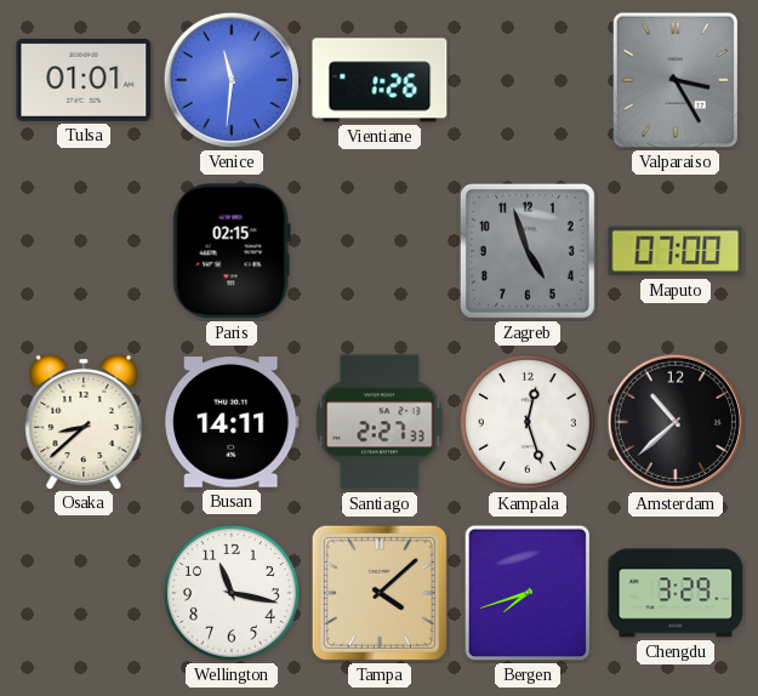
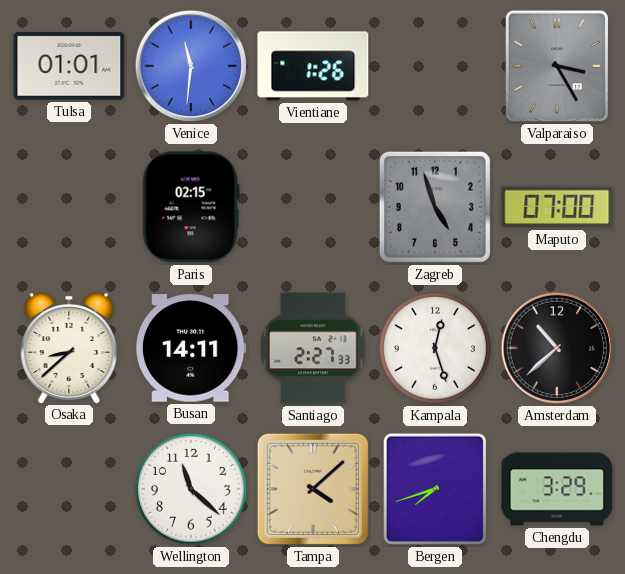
Wellington: 11:17 -> 11:22 (191, 489)
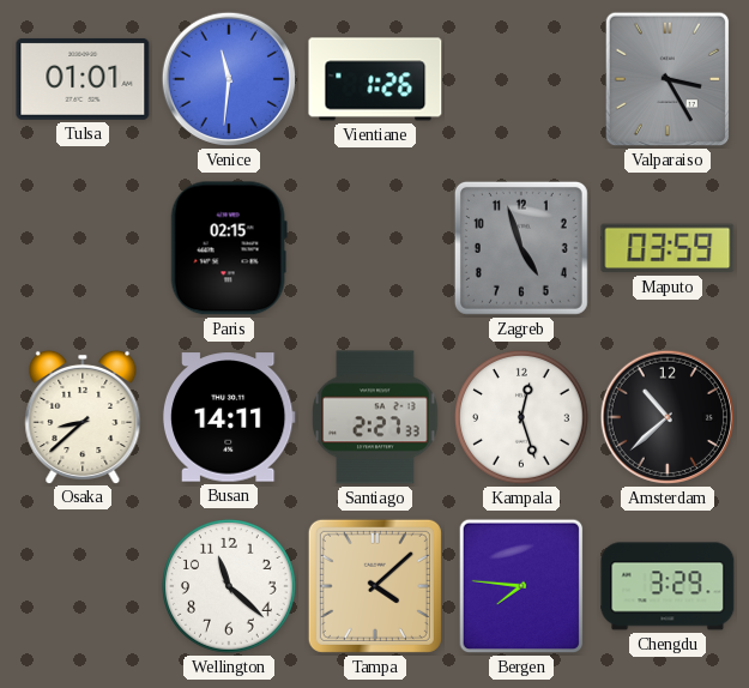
Maputo: 07:00 -> 03:59 (668, 248)
Bergen: 7:42 -> 7:46 (521, 586)
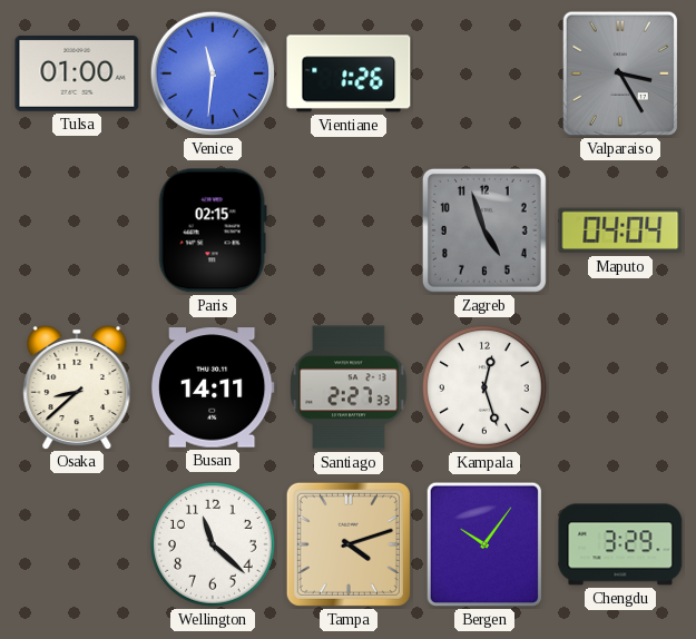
Tulsa: 01:01 -> 01:00 (77, 73)
Maputo: 03:59 -> 04:04 (620, 230)
Amsterdam: 10:38 -> none (668, 417)
Tampa: 4:08 -> 4:12 (349, 544)
Bergen: 7:46 -> 10:06 (484, 544)
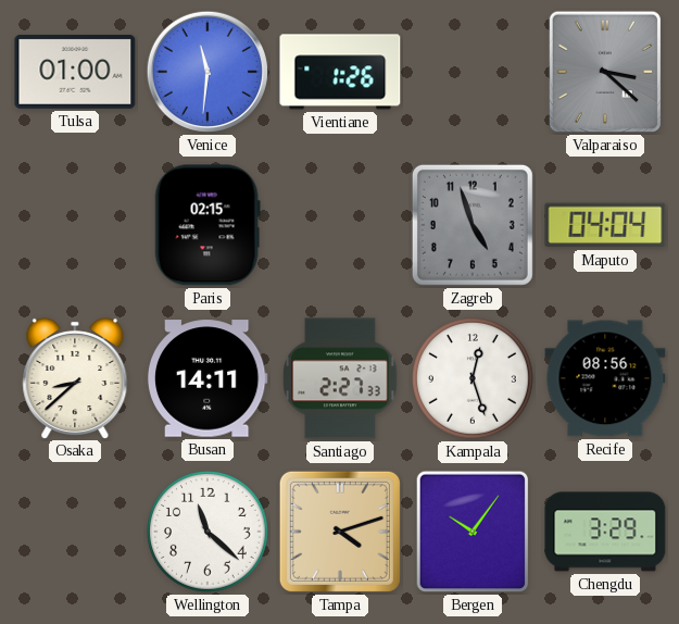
Valparaiso: 3:25 -> 3:22 (605, 72)
Recife: none -> 08:56 (605, 378)
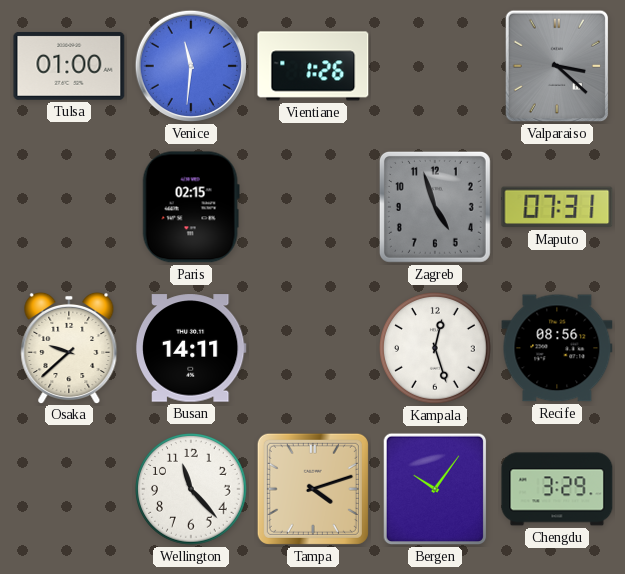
Maputo: 04:04 -> 07:31 (557, 207)
Osaka: 8:38 -> 9:38 (69, 347)
Santiago: 2:27 -> none (340, 378)
Wellington: 11:22 -> 11:23 (191, 489)
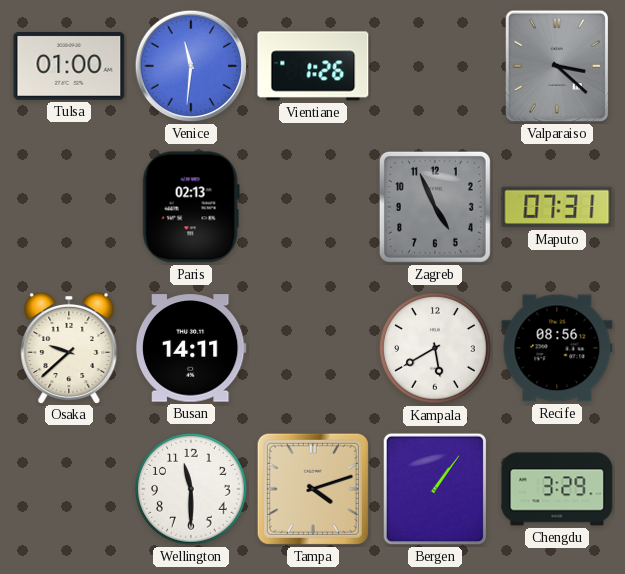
Paris: 02:15 -> 02:13 (191, 207)
Zagreb: 4:57 -> 4:56 (435, 207)
Kampala: 12:27 -> 5:40 (435, 348)
Wellington: 11:23 -> 11:30 (191, 489)
Bergen: 10:06 -> 1:06 (435, 489)
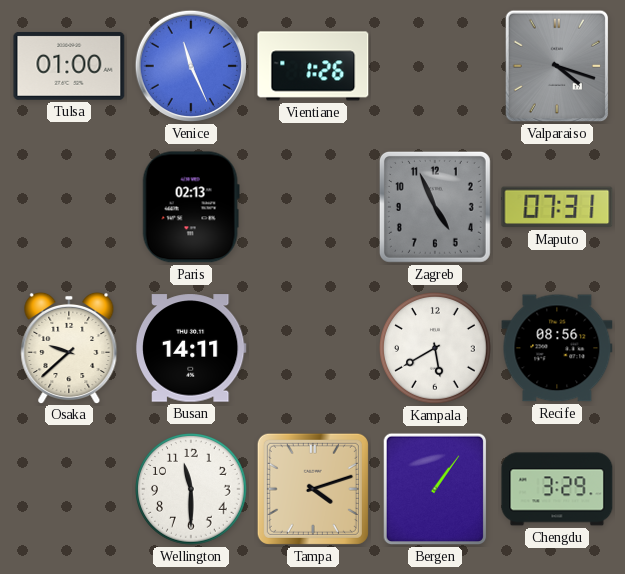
Venice: 11:31 -> 11:26 (191, 66)
Valparaiso: 3:22 -> 4:18 (557, 66)
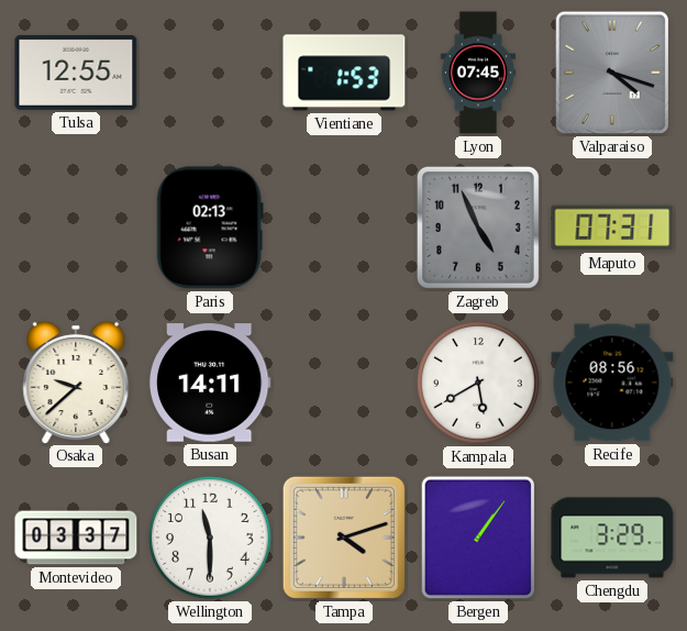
Tulsa: 01:00 -> 12:55 (76, 73)
Venice: 11:26 -> none (191, 66)
Vientiane: 1:26 -> 1:53 (344, 73)
Lyon: none -> 07:45 (478, 73)
Montevideo: none -> 03:37 (76, 538)
